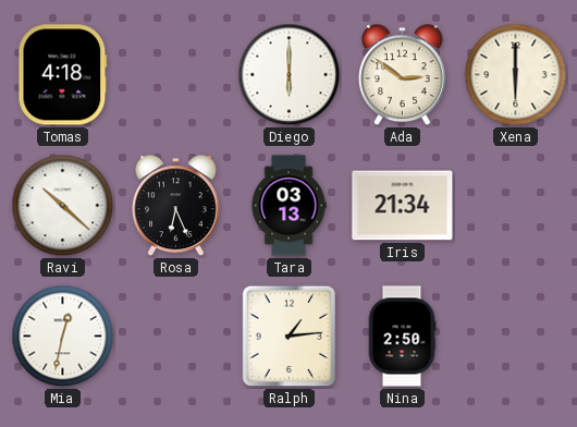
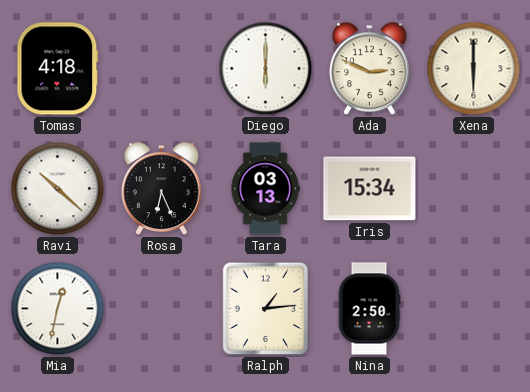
Ada: 2:51 -> 2:49 (370, 69)
Iris: 21:34 -> 15:34 (370, 189)
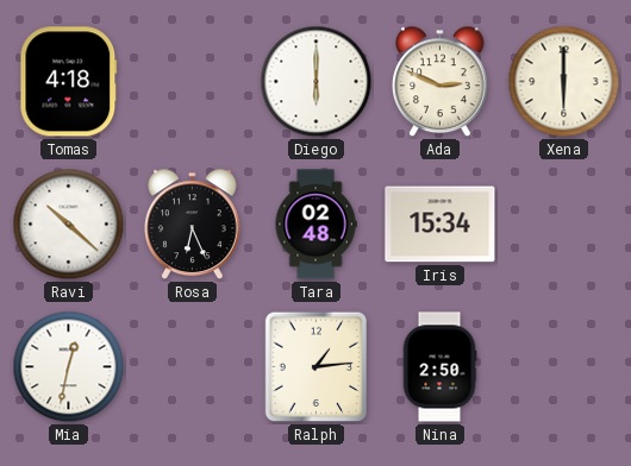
Tara: 03:13 -> 02:48 (315, 225)
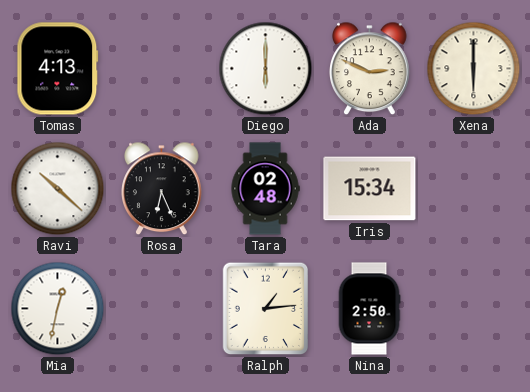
Tomas: 4:18 -> 4:13 (58, 69)
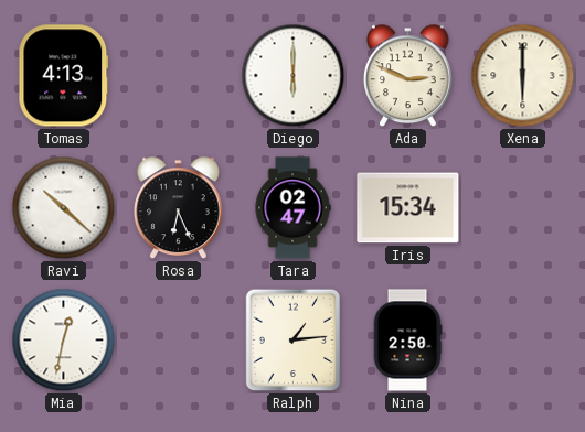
Tara: 02:48 -> 02:47 (292, 208)
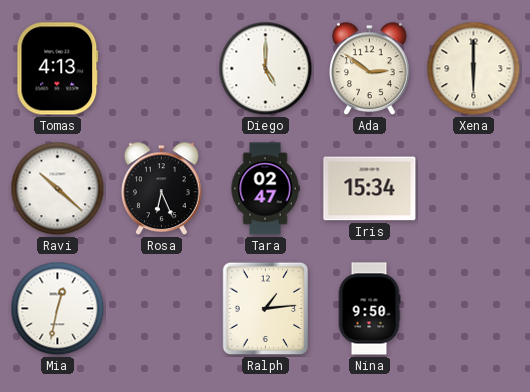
Diego: 6:00 -> 5:00 (266, 69)
Ada: 2:49 -> 2:51 (370, 69)
Nina: 2:50 -> 9:50 (369, 309)
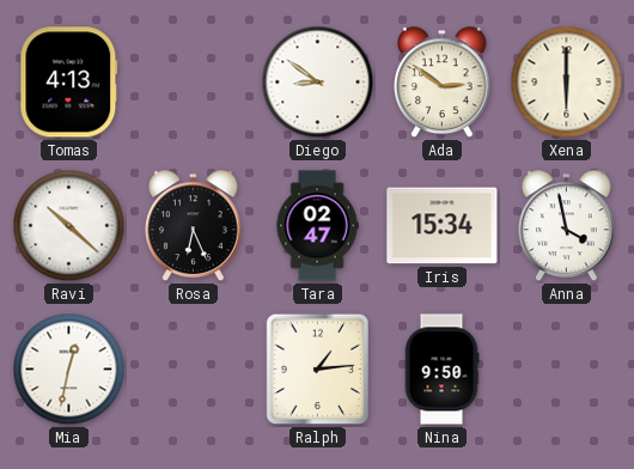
Diego: 5:00 -> 8:51 (318, 83)
Anna: none -> 3:58 (567, 226)
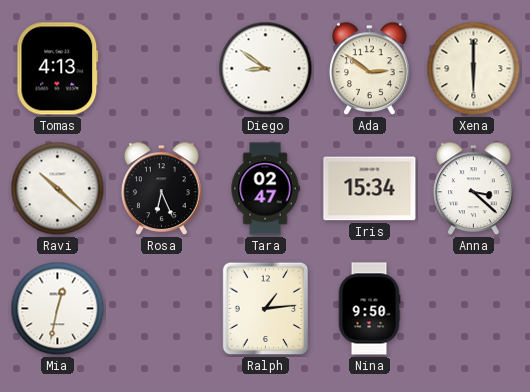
Anna: 3:58 -> 3:22 (474, 189)
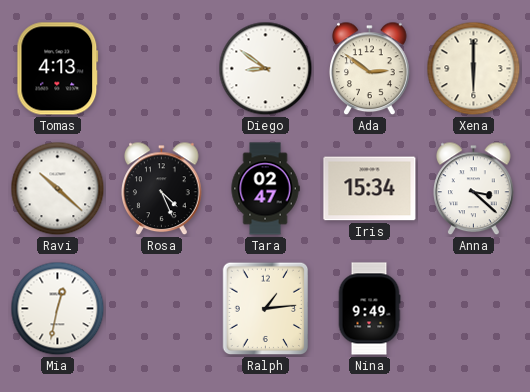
Rosa: 6:26 -> 4:26 (162, 189)
Nina: 9:50 -> 9:49 (369, 309)
